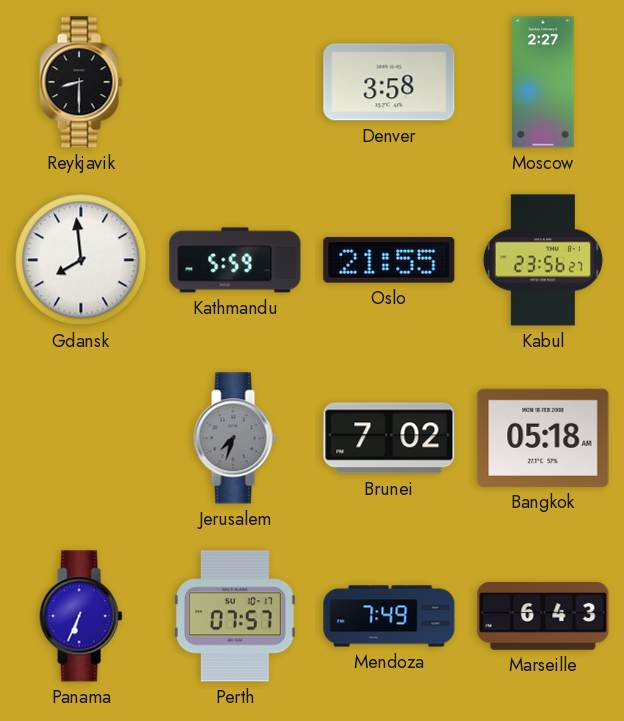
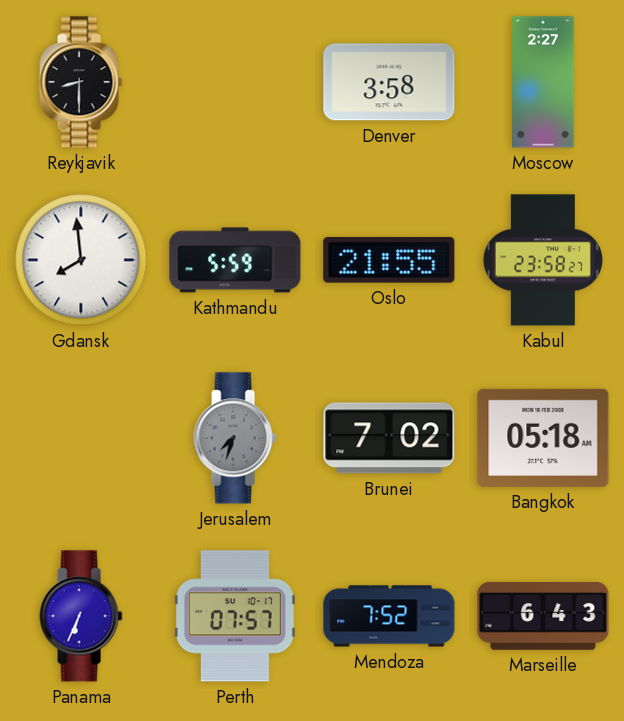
Kabul: 23:56 -> 23:58 (542, 260)
Mendoza: 7:49 -> 7:52 (389, 616)
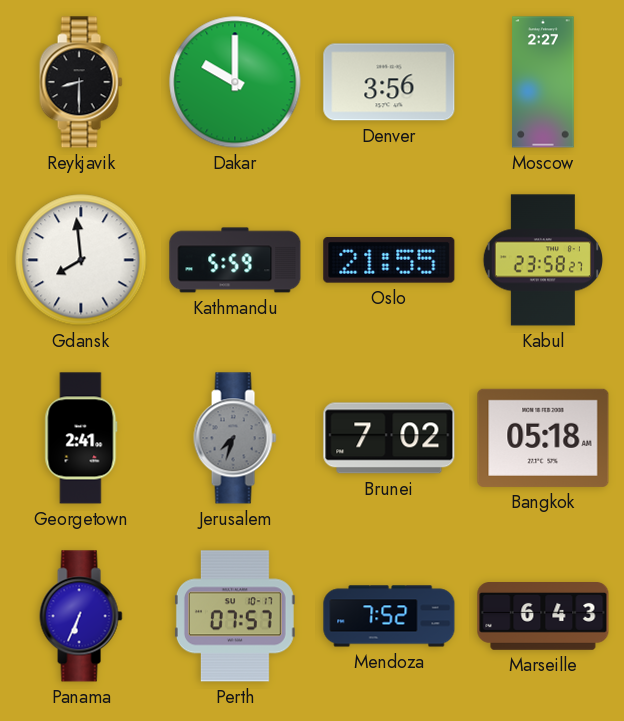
Dakar: none -> 10:00 (235, 82)
Denver: 3:58 -> 3:56 (389, 82)
Georgetown: none -> 2:41 (81, 438)
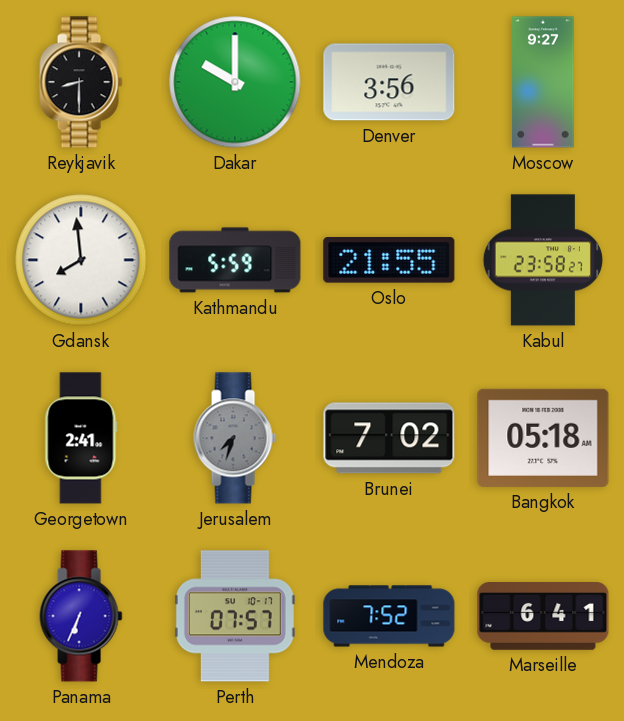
Moscow: 2:27 -> 9:27 (543, 82)
Marseille: 6:43 -> 6:41 (543, 617)
